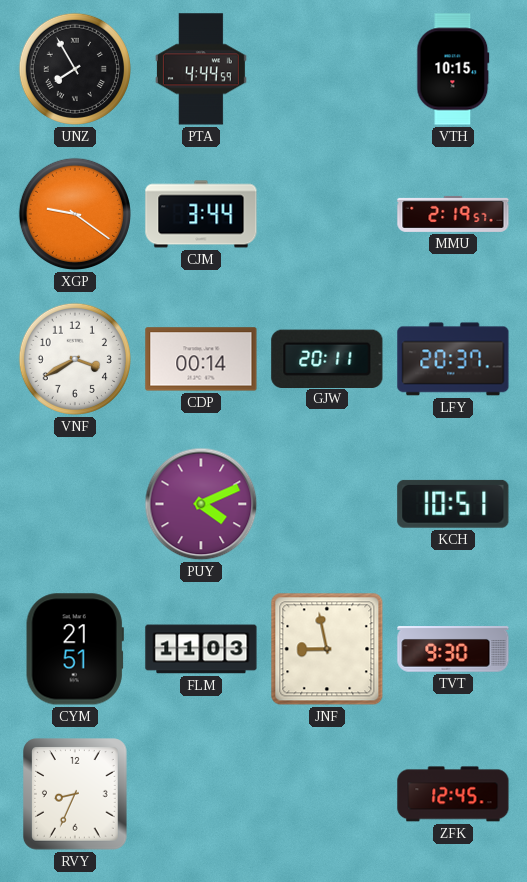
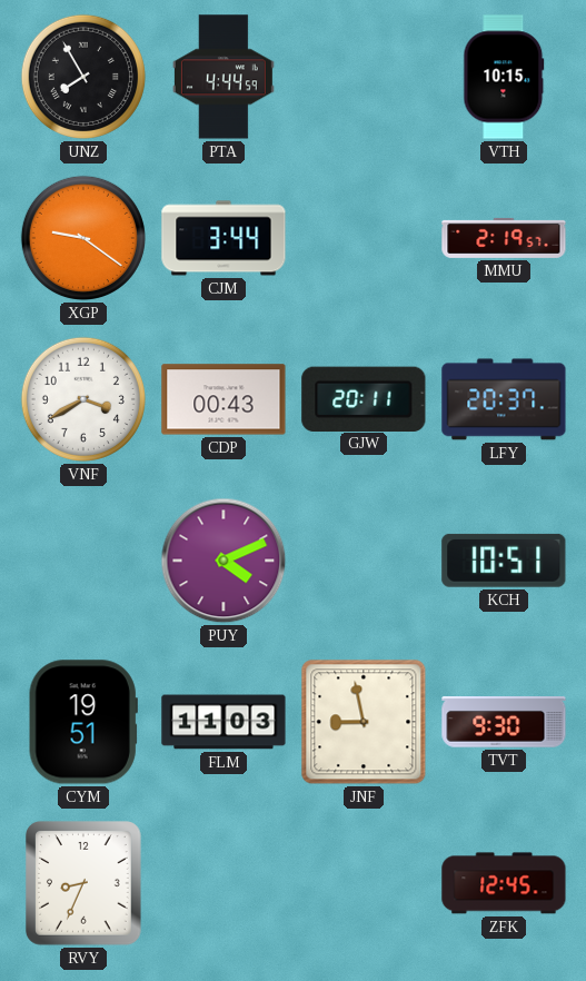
CDP: 00:14 -> 00:43 (224, 399)
CYM: 21:51 -> 19:51 (83, 722)
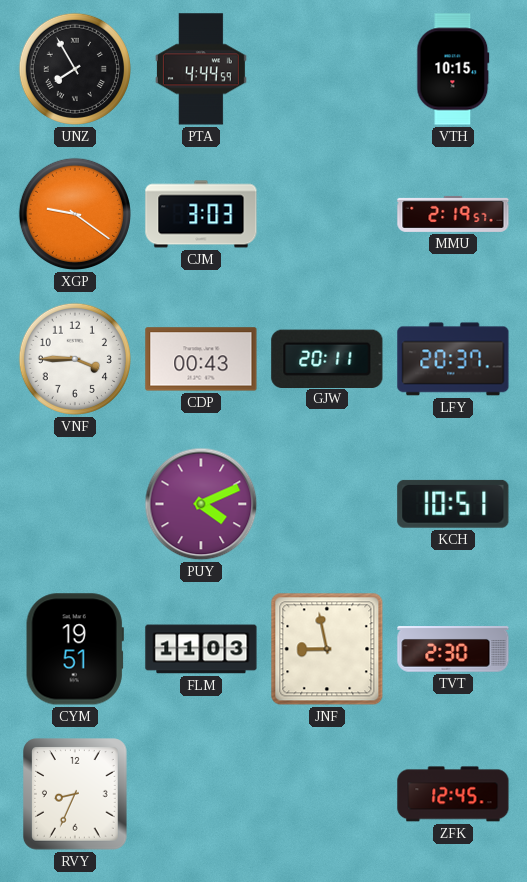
CJM: 3:44 -> 3:03 (201, 214)
VNF: 3:40 -> 3:45 (75, 359)
TVT: 9:30 -> 2:30 (453, 649)
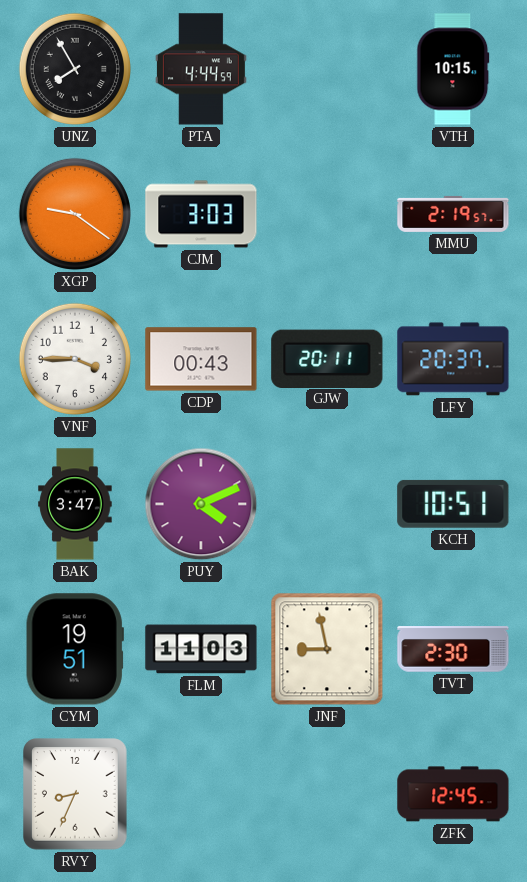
BAK: none -> 3:47 (75, 504)
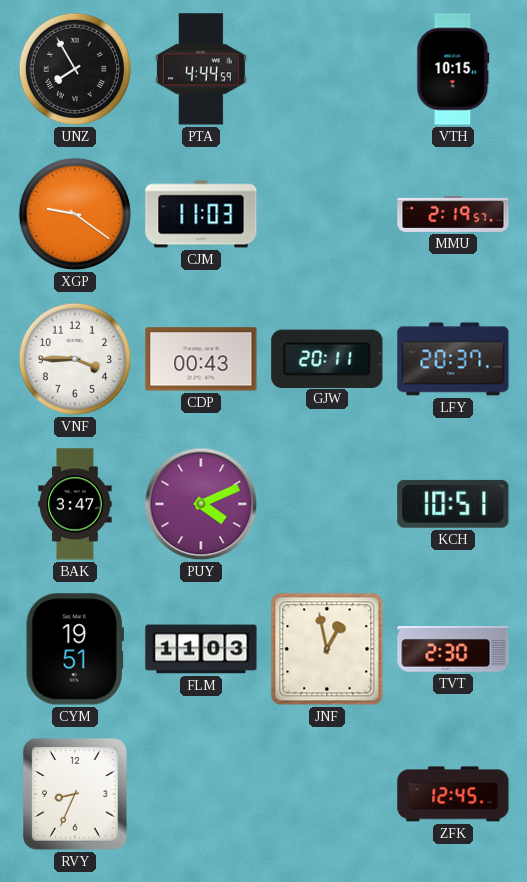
CJM: 3:03 -> 11:03 (201, 214)
JNF: 8:58 -> 12:58 (327, 649)
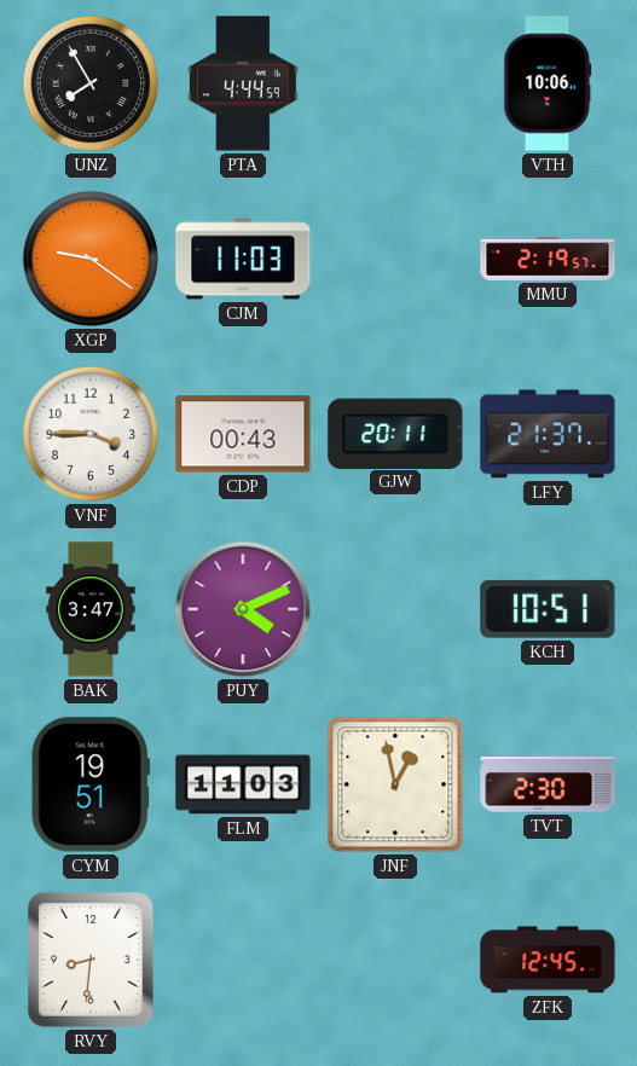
VTH: 10:15 -> 10:06 (548, 83)
LFY: 20:37 -> 21:37 (548, 434)
RVY: 8:34 -> 8:31 (91, 960)
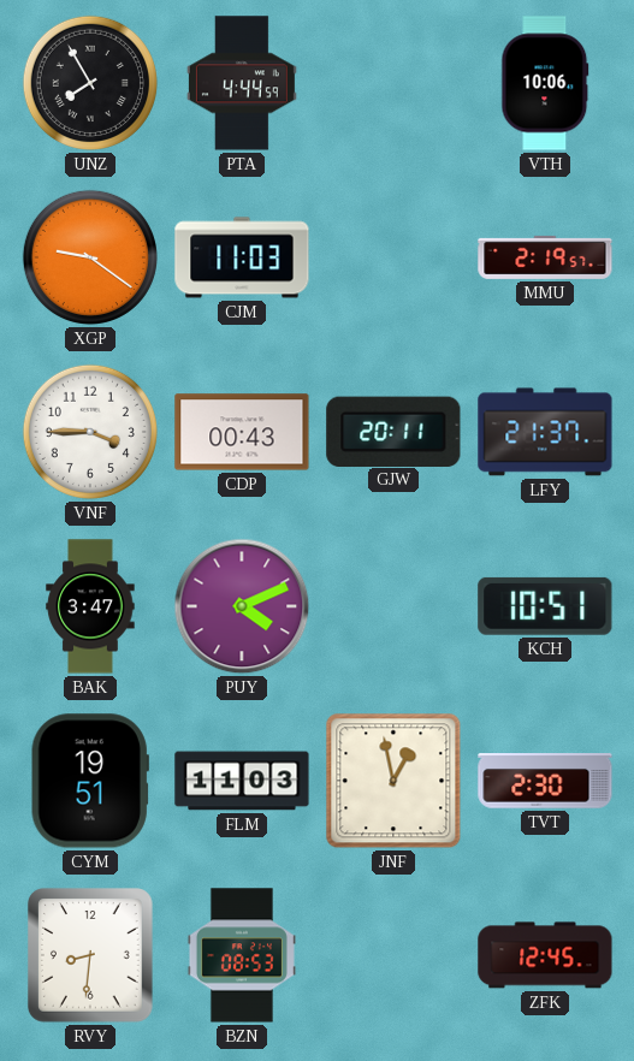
BZN: none -> 08:53 (242, 955)
